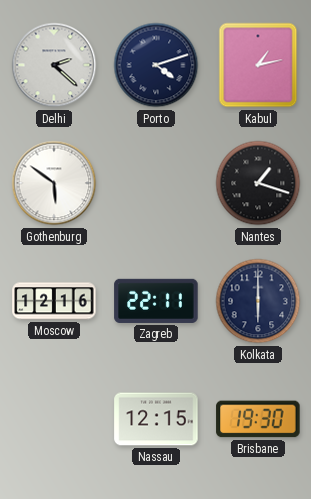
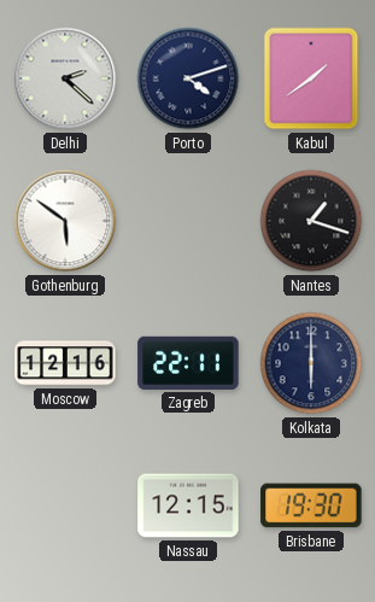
Kabul: 1:13 -> 1:39 (311, 78)
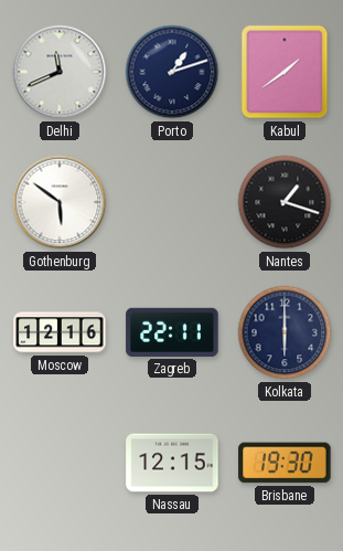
Delhi: 2:22 -> 11:41 (60, 72)
Porto: 4:12 -> 1:12 (172, 72)
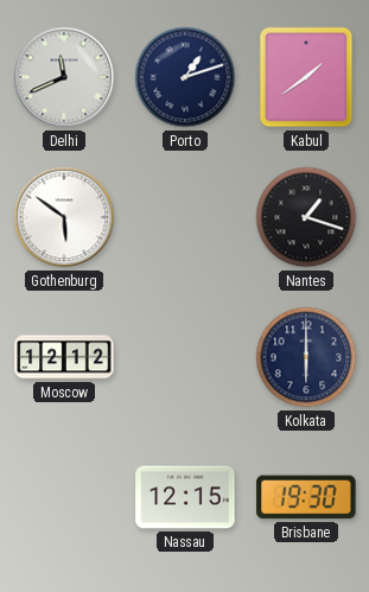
Moscow: 12:16 -> 12:12 (64, 357)
Zagreb: 22:11 -> none (172, 332)
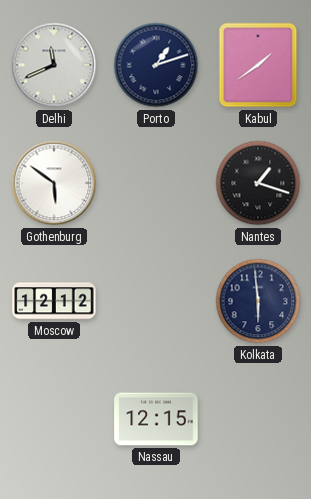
Kolkata: 6:00 -> 5:59 (258, 301)
Brisbane: 19:30 -> none (306, 497)
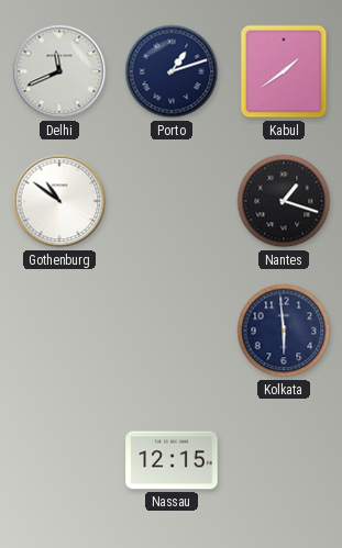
Gothenburg: 5:51 -> 10:51 (59, 201)
Moscow: 12:12 -> none (54, 301)
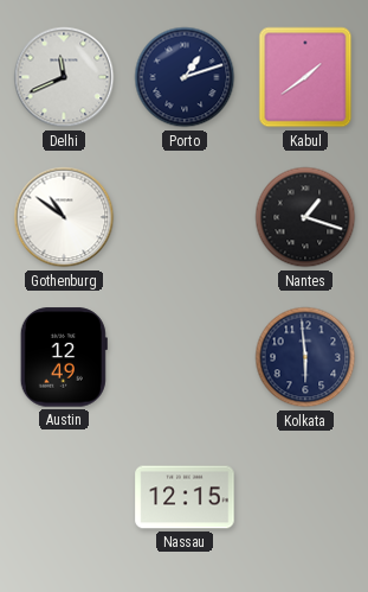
Austin: none -> 12:49 (64, 357)
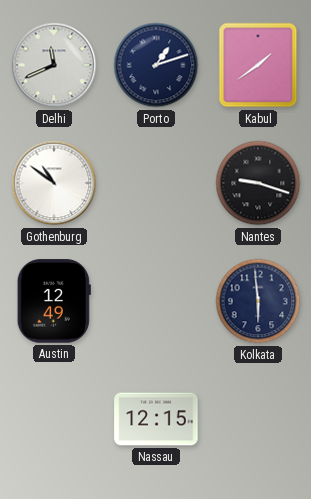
Nantes: 1:18 -> 9:18 (258, 183)
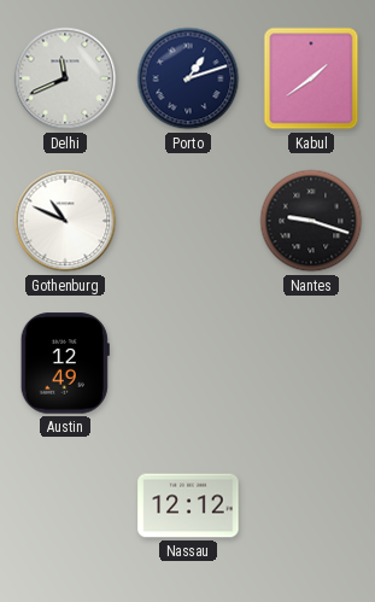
Gothenburg: 10:51 -> 10:49 (65, 221)
Kolkata: 5:59 -> none (258, 301)
Nassau: 12:15 -> 12:12 (188, 505)
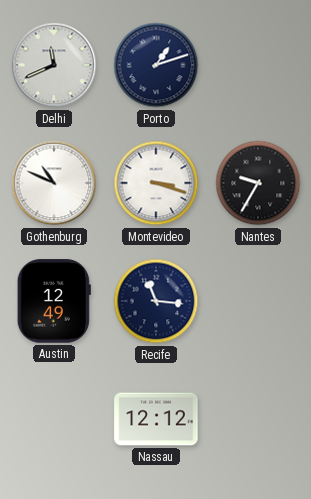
Kabul: 1:39 -> none (311, 78)
Montevideo: none -> 3:18 (156, 183)
Nantes: 9:18 -> 9:35 (258, 183)
Recife: none -> 11:16 (156, 301)
